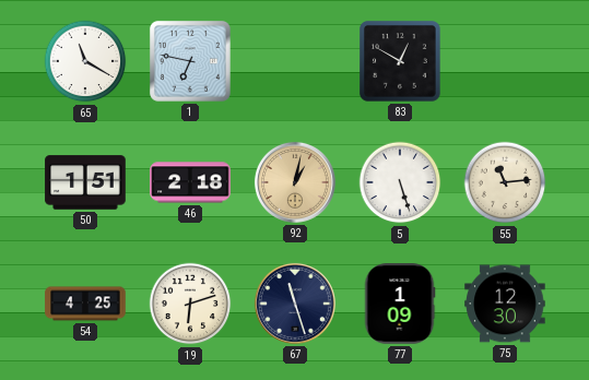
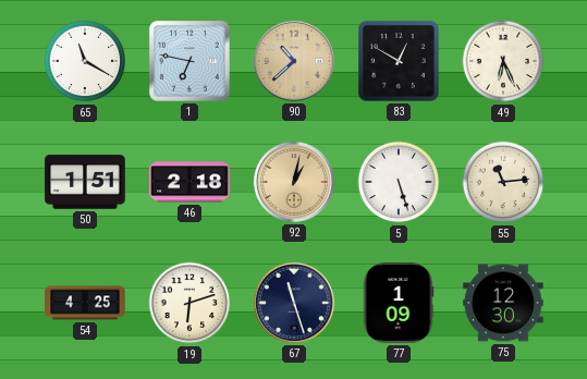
90: none -> 10:38 (294, 61)
49: none -> 6:26 (503, 61)
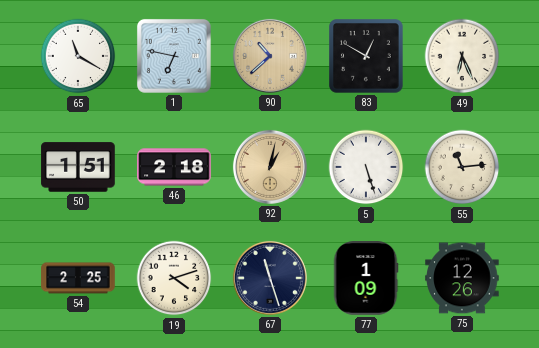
54: 4:25 -> 2:25 (78, 278)
19: 6:12 -> 4:12 (174, 278)
75: 12:30 -> 12:26 (462, 278)
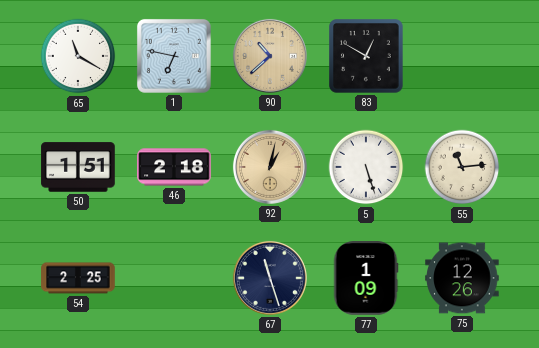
49: 6:26 -> none (462, 56)
19: 4:12 -> none (174, 278)
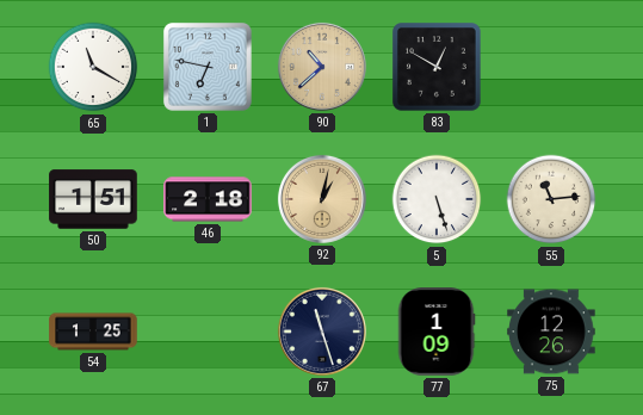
54: 2:25 -> 1:25 (93, 332)
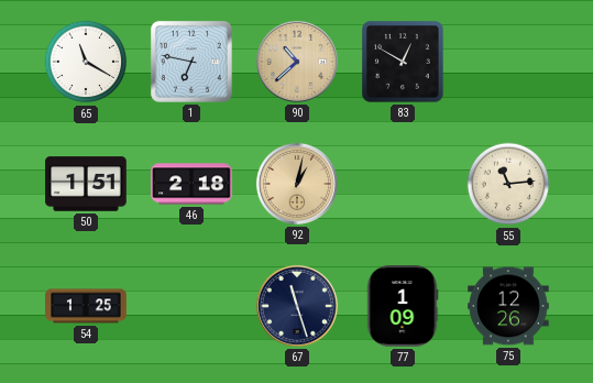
5: 5:27 -> none (437, 199)
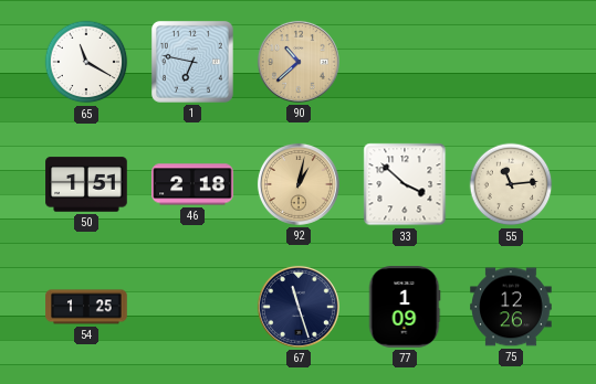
83: 12:50 -> none (404, 63)
33: none -> 3:52 (405, 184)
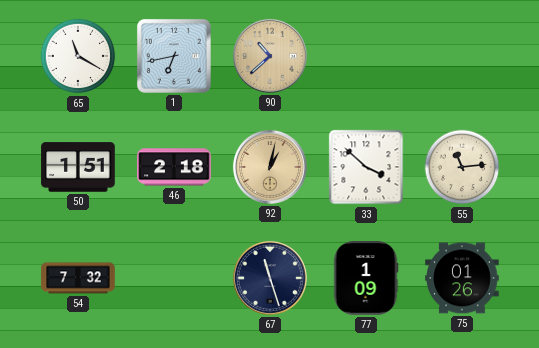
1: 6:47 -> 6:43 (174, 56)
54: 1:25 -> 7:32 (78, 278)
75: 12:26 -> 01:26 (462, 278)
